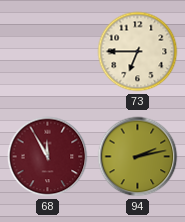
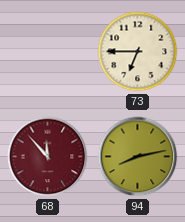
68: 11:55 -> 11:53 (48, 157)
94: 2:13 -> 8:13 (138, 157)
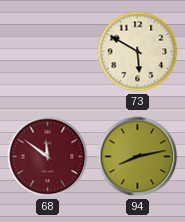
73: 6:45 -> 5:50 (138, 52)
68: 11:53 -> 11:51 (48, 157)
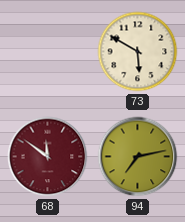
94: 8:13 -> 7:13 (138, 157)
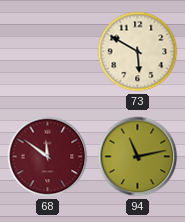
94: 7:13 -> 11:13 (138, 157)
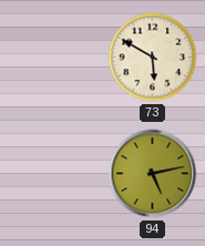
68: 11:51 -> none (48, 157)
94: 11:13 -> 5:13 (153, 174)
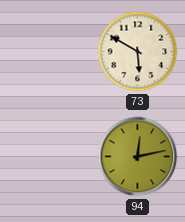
94: 5:13 -> 12:13 (138, 157)
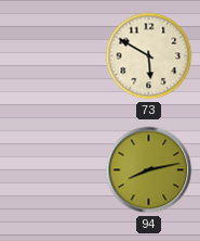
94: 12:13 -> 8:13 (149, 170)
